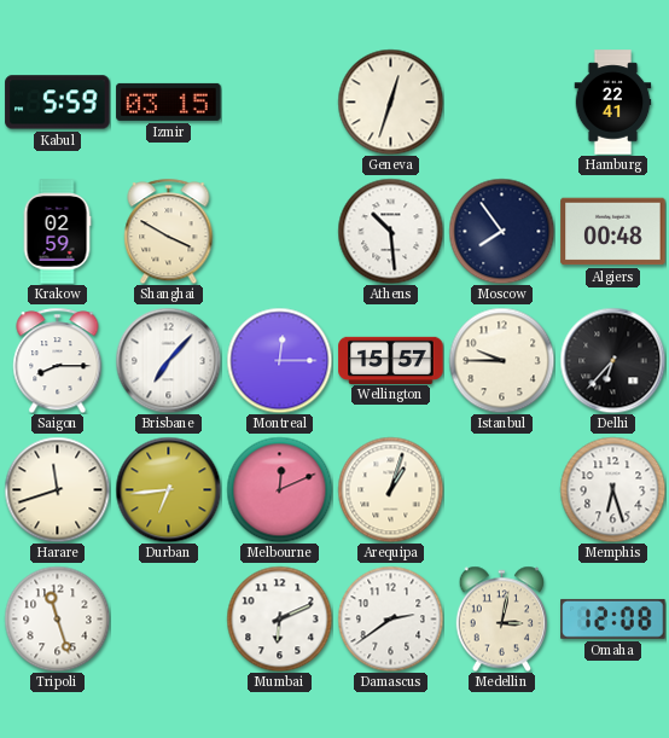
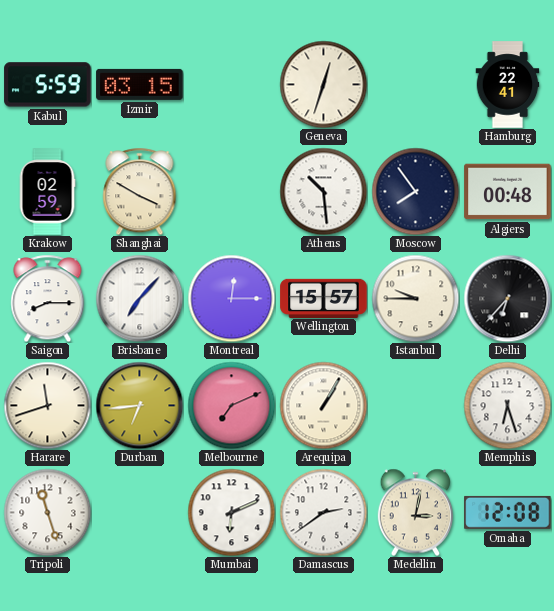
Melbourne: 12:11 -> 7:11 (231, 405)
Arequipa: 1:03 -> 1:05 (323, 405)
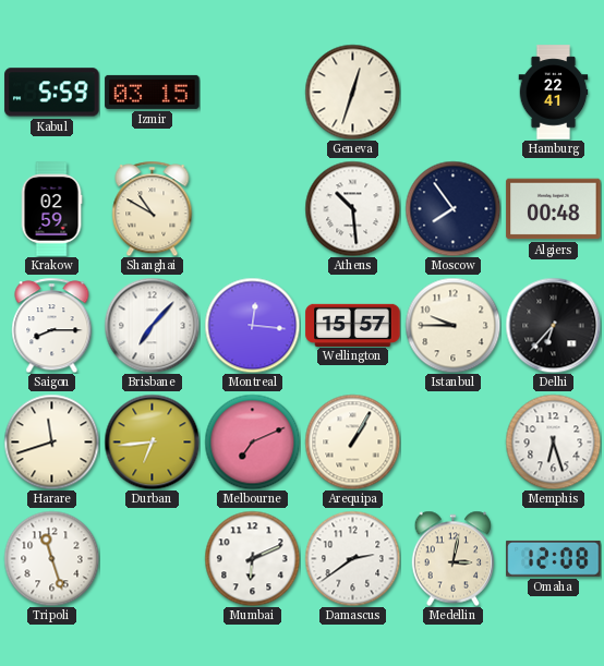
Shanghai: 3:50 -> 10:50 (153, 208)
Montreal: 12:15 -> 12:16 (252, 325)
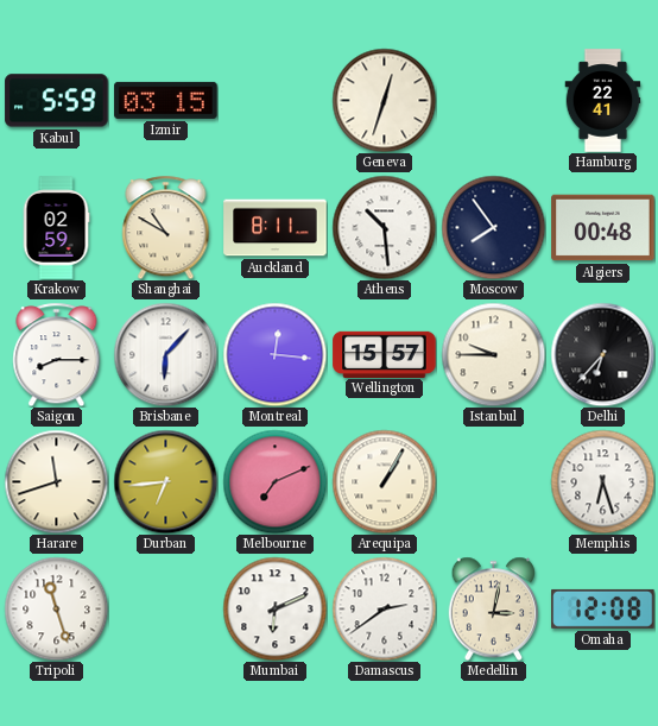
Auckland: none -> 8:11 (276, 228)
Brisbane: 7:07 -> 6:07 (165, 354)
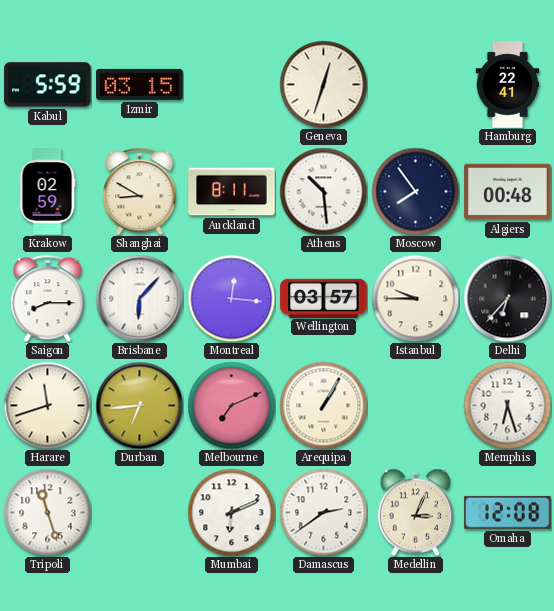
Shanghai: 10:50 -> 8:50 (140, 191)
Wellington: 15:57 -> 03:57 (324, 298)
Medellin: 3:02 -> 3:04 (416, 512)
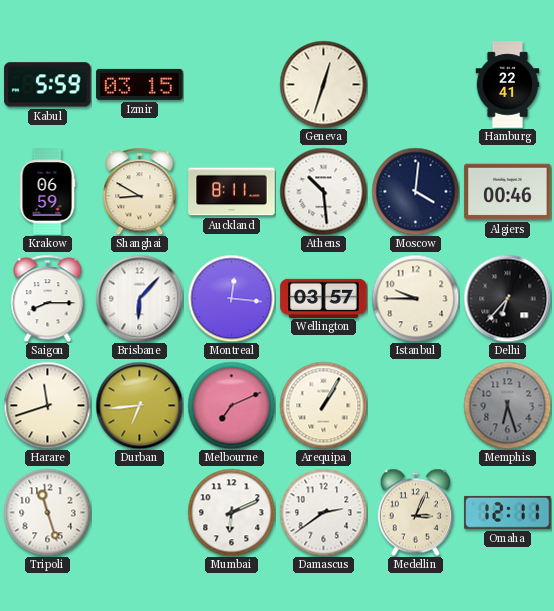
Krakow: 02:59 -> 06:59 (47, 192)
Moscow: 7:54 -> 4:01 (415, 191)
Algiers: 00:48 -> 00:46 (508, 192)
Memphis dial: white -> grey (507, 405)
Omaha: 12:08 -> 12:11 (508, 512)
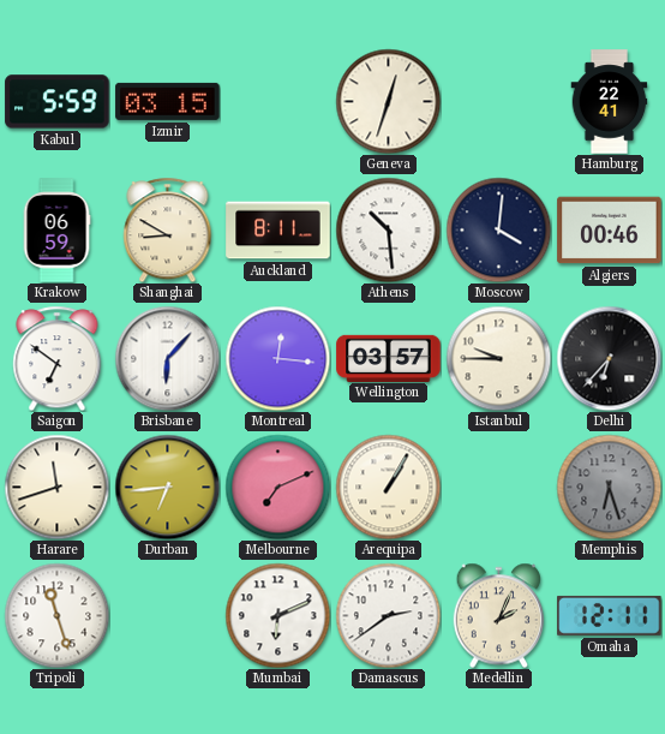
Saigon: 8:15 -> 6:51 (58, 358)
Medellin: 3:04 -> 2:04 (499, 615)
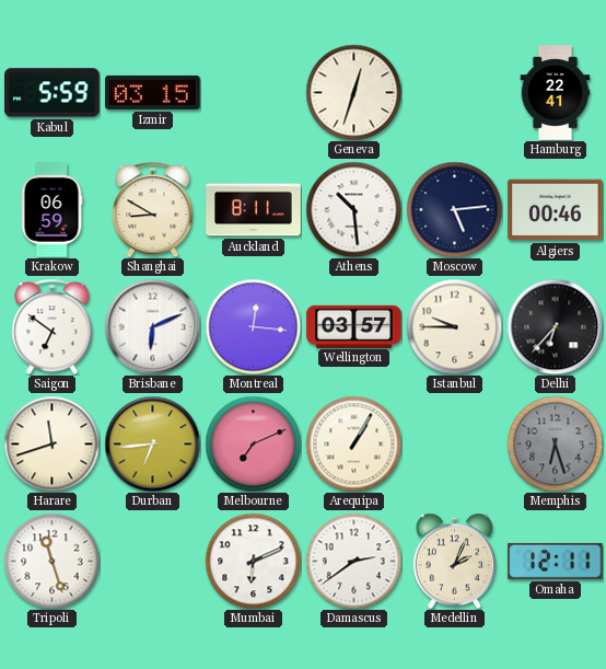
Moscow: 4:01 -> 5:14 (454, 209)
Brisbane: 6:07 -> 6:11 (152, 326)
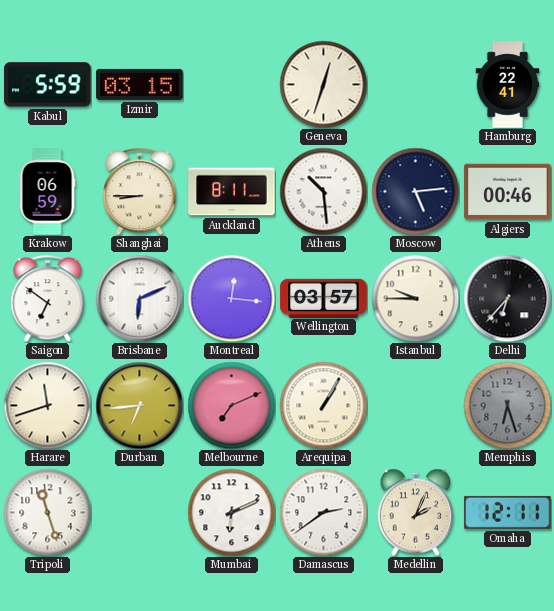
Shanghai: 8:50 -> 8:45 (140, 191)
